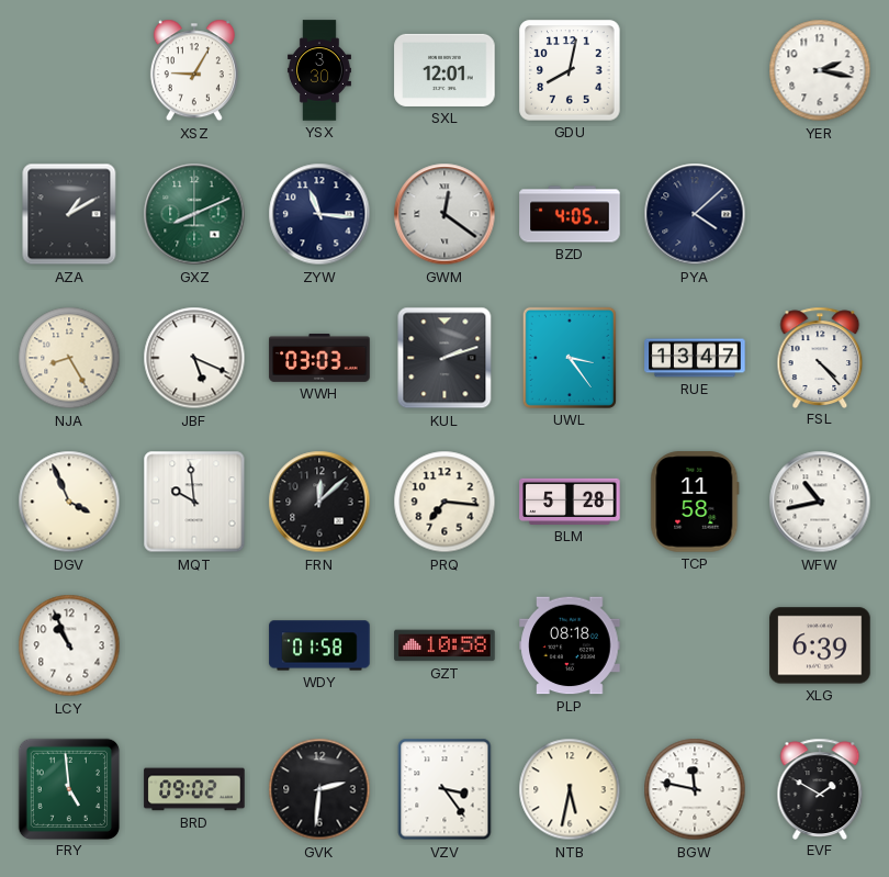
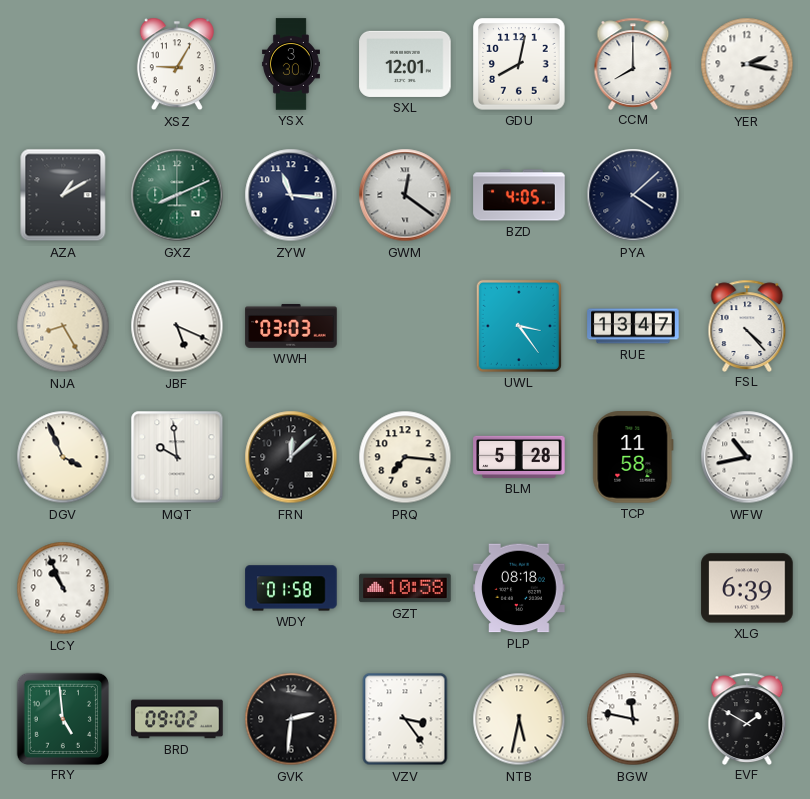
CCM: none -> 8:00 (633, 63)
KUL: 2:12 -> none (444, 358)
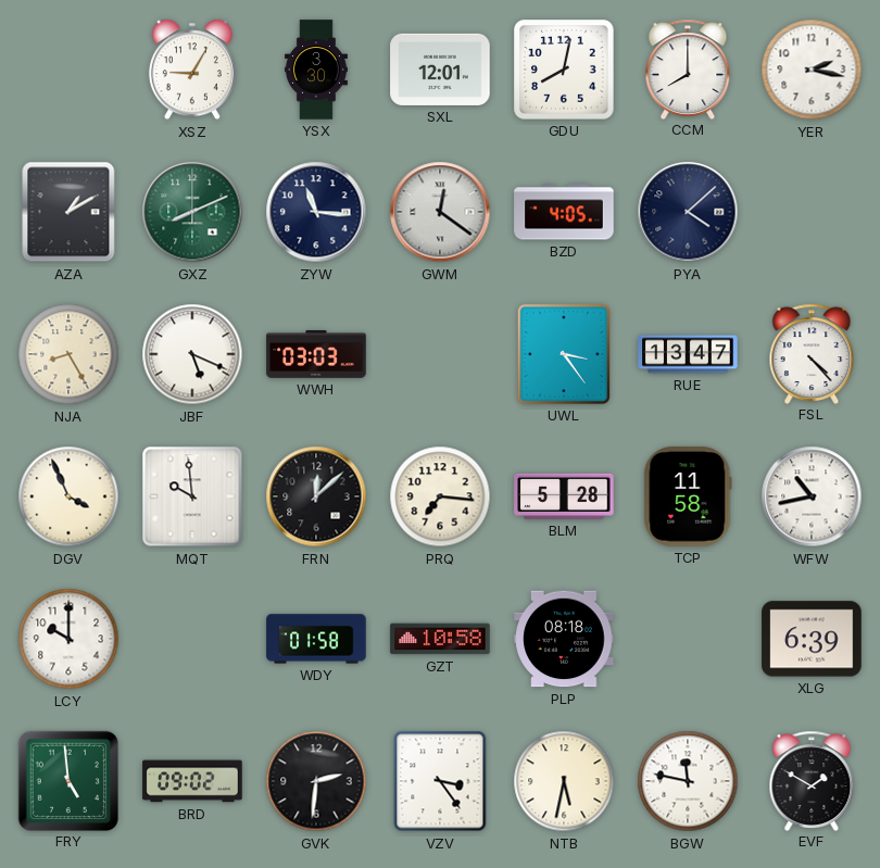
LCY: 10:56 -> 10:00 (68, 639)
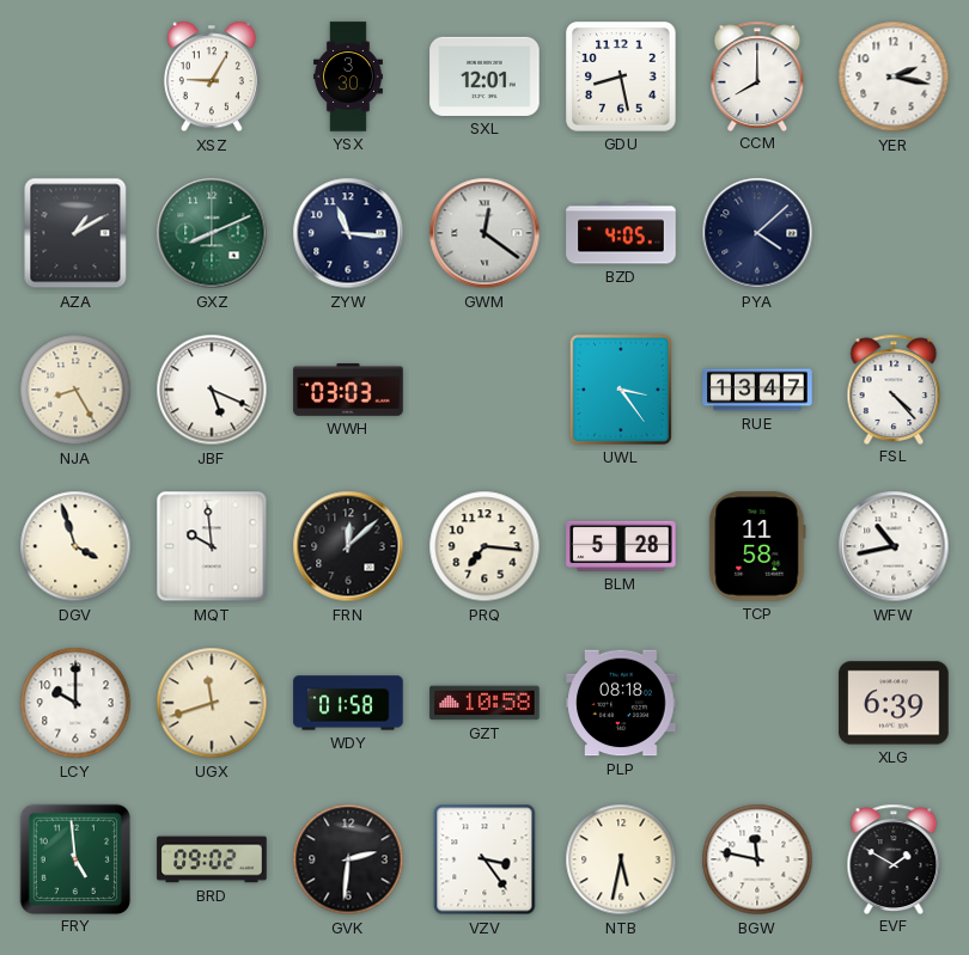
GDU: 8:02 -> 8:28 (621, 76)
DGV: 3:56 -> 3:57 (75, 546)
UGX: none -> 11:42 (212, 703)
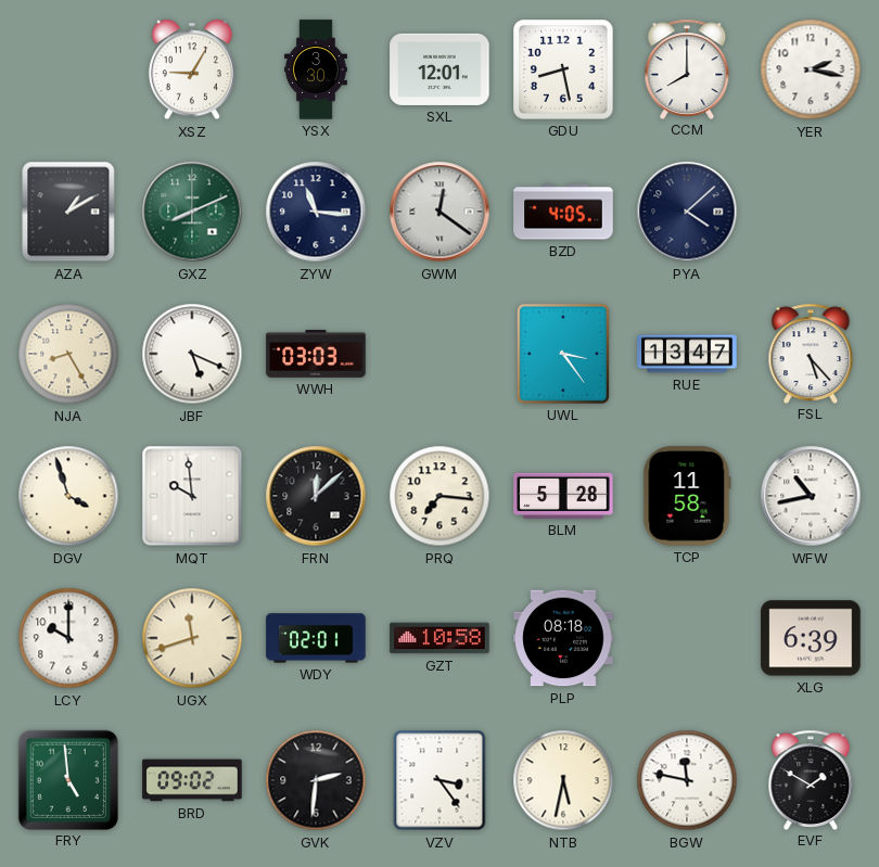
FSL: 4:23 -> 5:23 (811, 353)
WDY: 01:58 -> 02:01 (316, 638)
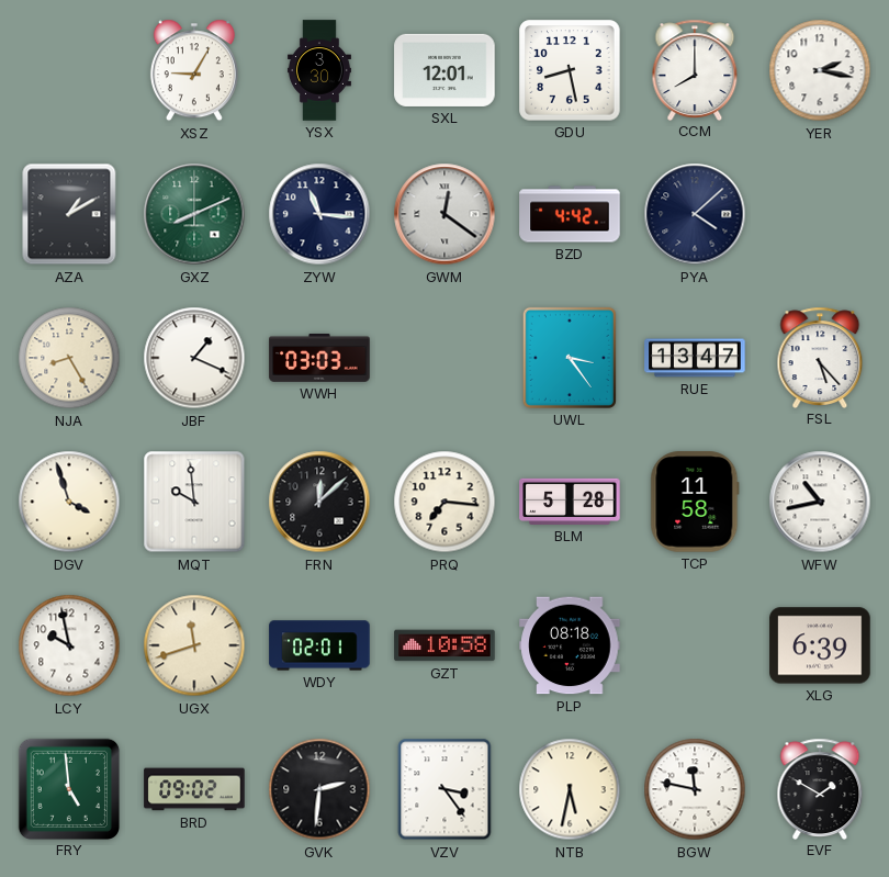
BZD: 4:05 -> 4:42 (570, 214)
JBF: 5:19 -> 1:19 (194, 358)
LCY: 10:00 -> 9:58 (69, 645)
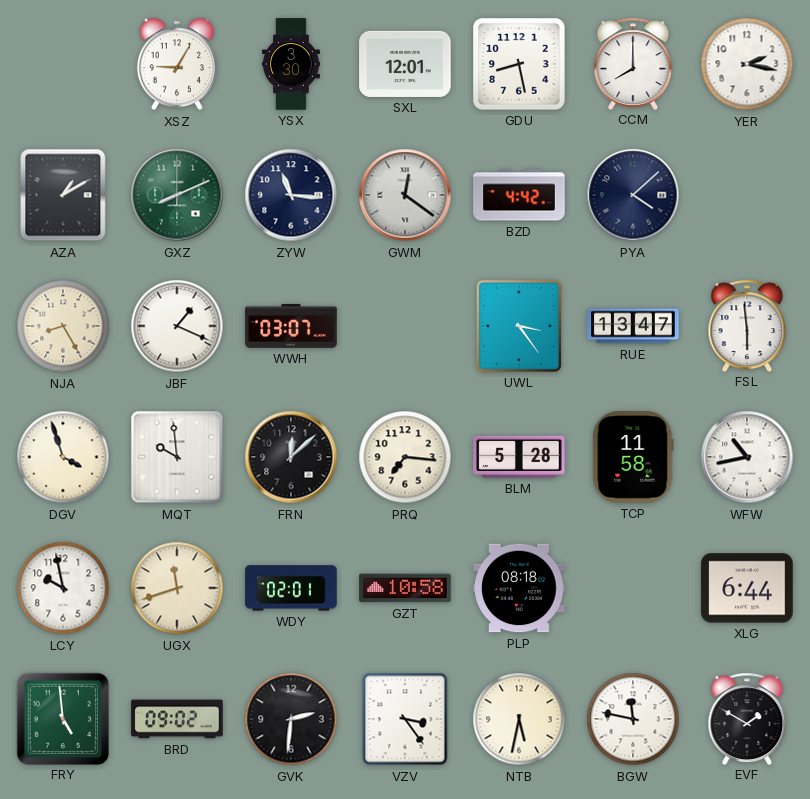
WWH: 03:03 -> 03:07 (291, 326)
FSL: 5:23 -> 5:59 (747, 325)
XLG: 6:39 -> 6:44 (747, 588)
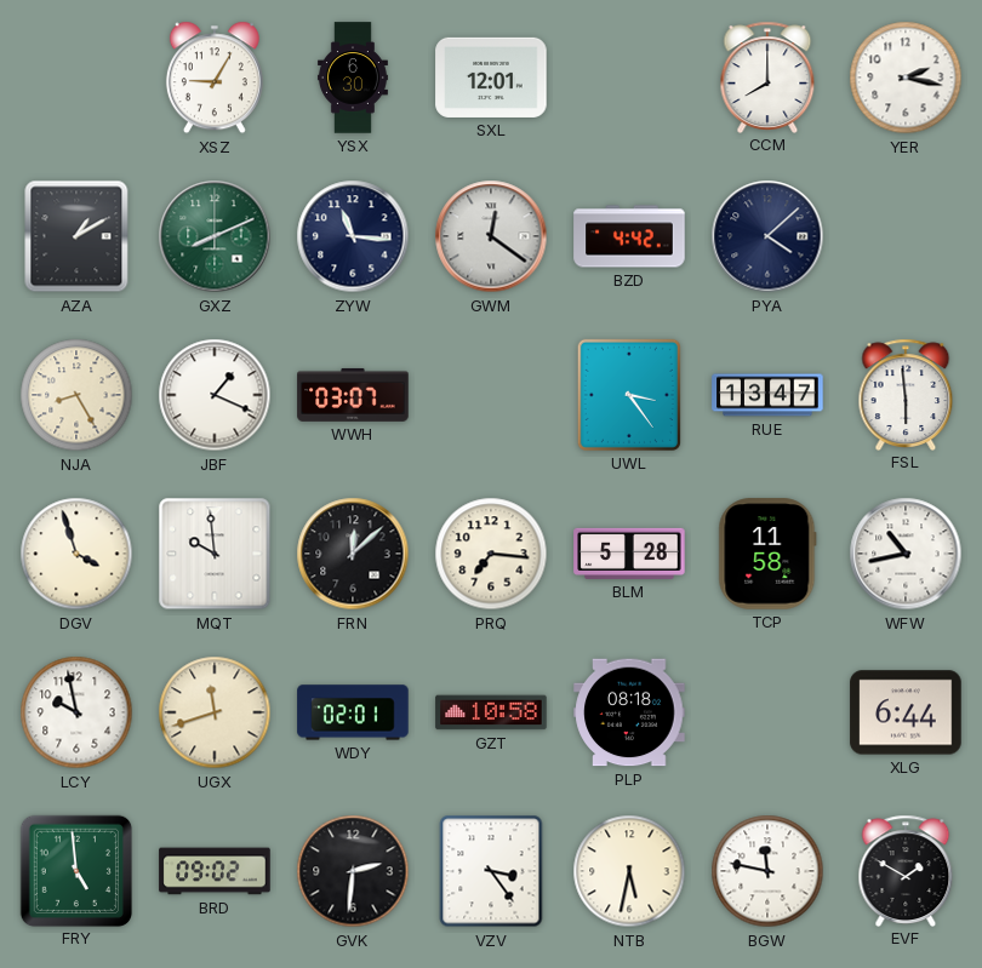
YSX: 3:30 -> 6:30 (353, 78)
GDU: 8:28 -> none (519, 64)
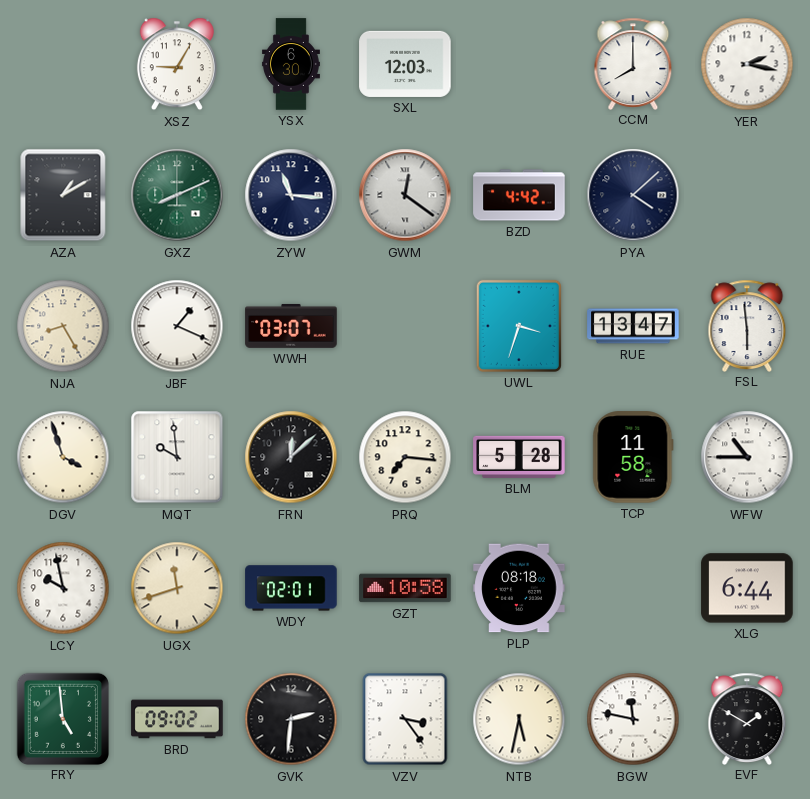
SXL: 12:01 -> 12:03 (405, 64)
UWL: 3:24 -> 3:33 (519, 326)
WFW: 10:43 -> 10:45 (747, 457)
